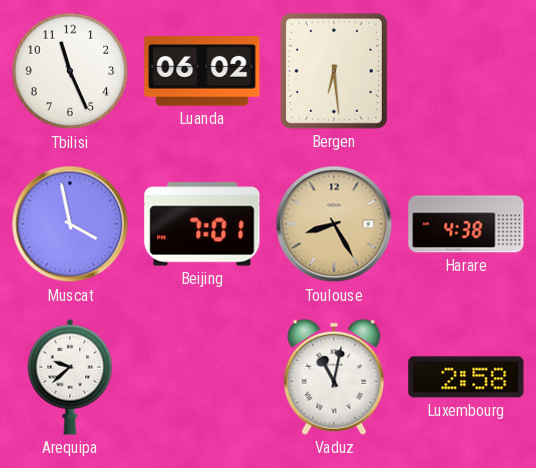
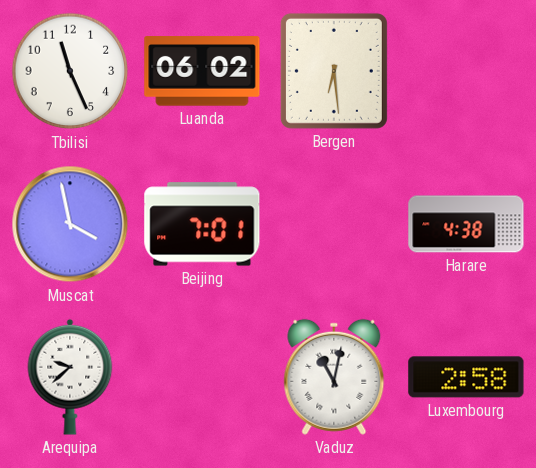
Toulouse: 8:25 -> none (334, 224)
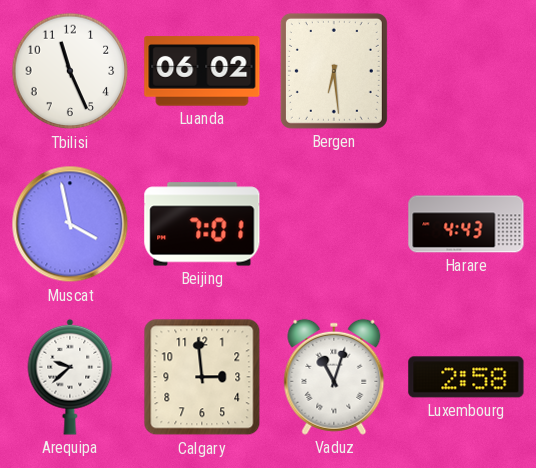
Harare: 4:38 -> 4:43 (466, 224)
Calgary: none -> 2:59 (202, 377)
Vaduz: 11:02 -> 11:03 (334, 377)
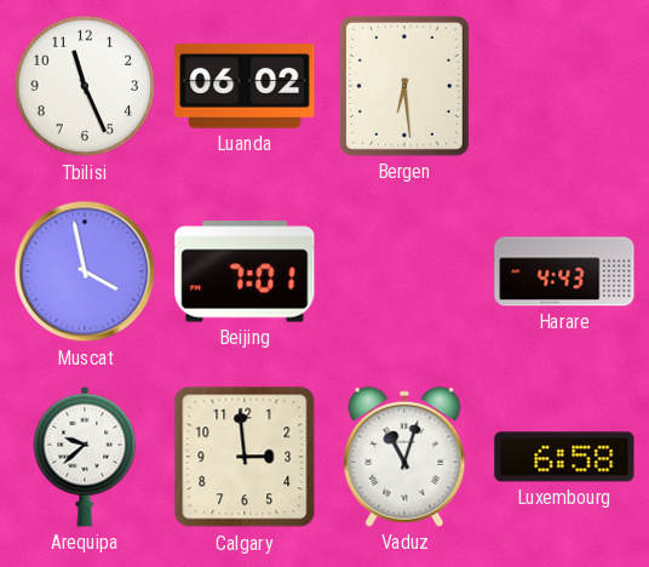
Luxembourg: 2:58 -> 6:58 (564, 457)
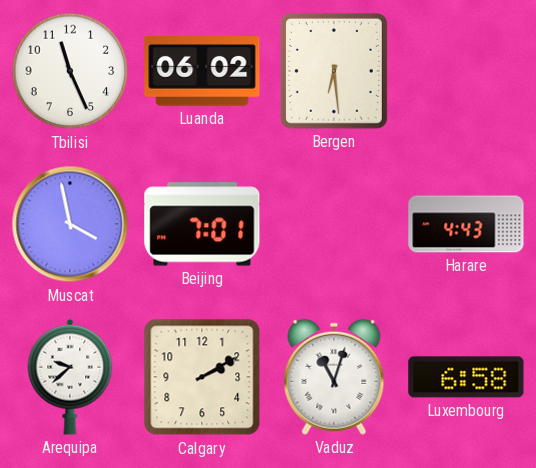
Calgary: 2:59 -> 2:10 (202, 377)
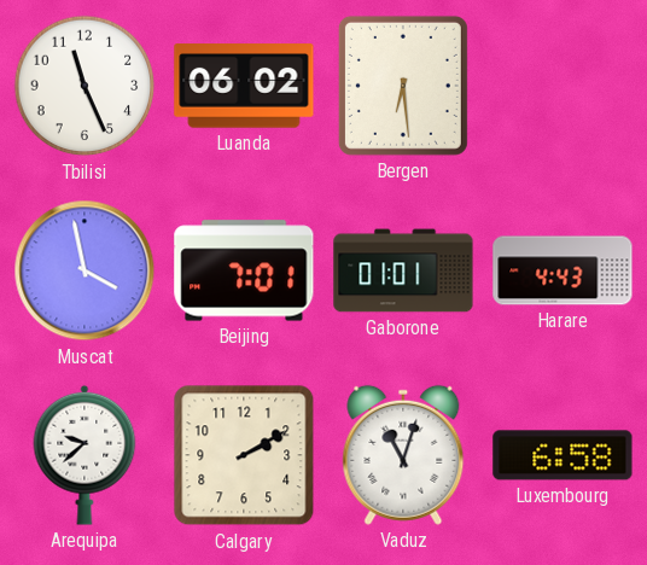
Gaborone: none -> 01:01 (403, 270)
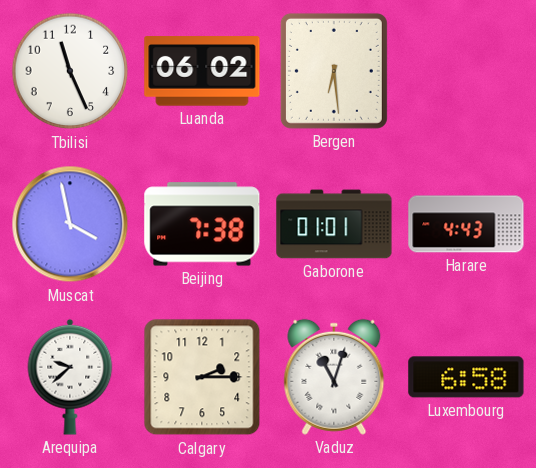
Beijing: 7:01 -> 7:38 (202, 224)
Calgary: 2:10 -> 2:15 (202, 377)
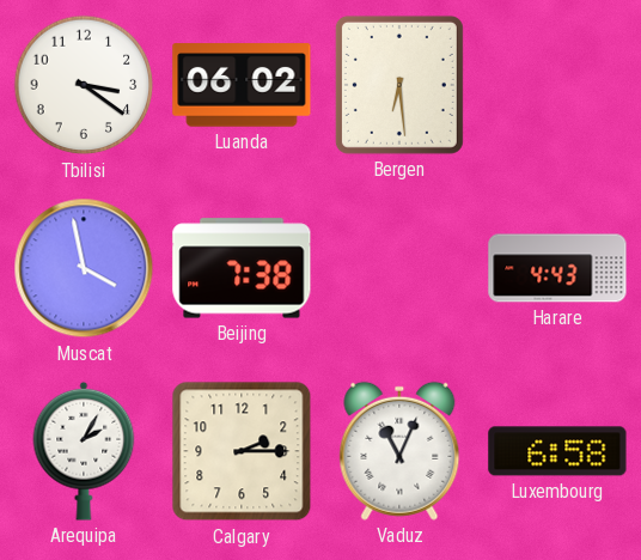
Tbilisi: 11:26 -> 3:21 (84, 85)
Gaborone: 01:01 -> none (334, 224)
Arequipa: 9:38 -> 2:05 (84, 451)
Vaduz: 11:03 -> 11:04 (399, 451)
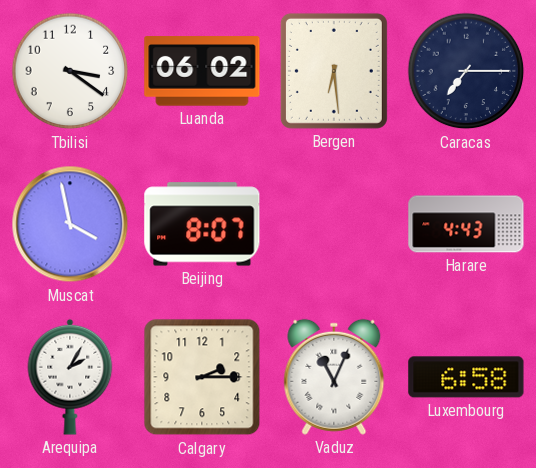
Caracas: none -> 7:15 (466, 71)
Beijing: 7:38 -> 8:07 (202, 224)
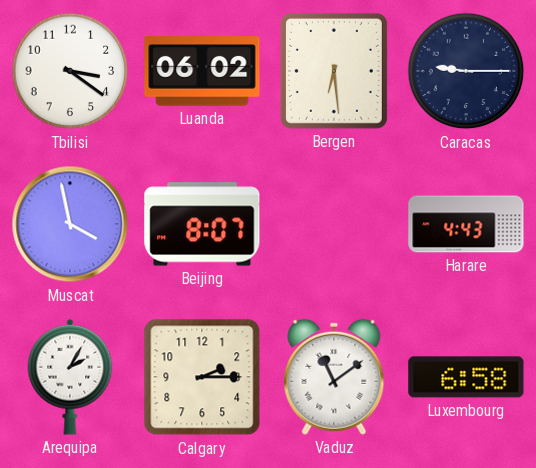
Caracas: 7:15 -> 9:15 (466, 71)
Vaduz: 11:04 -> 11:09 (334, 377)
